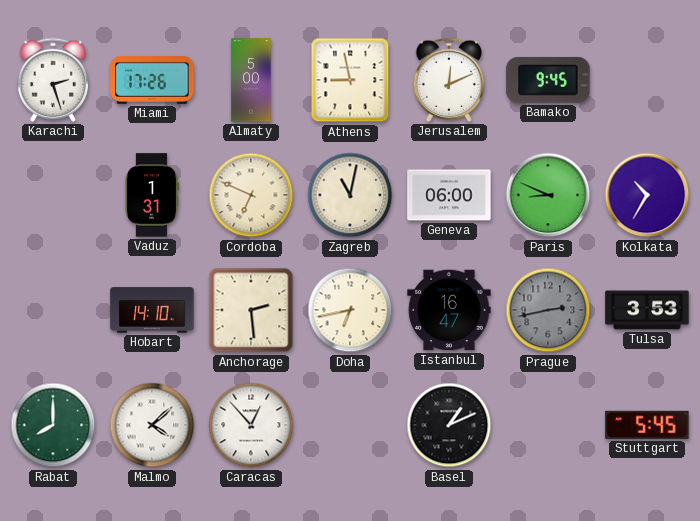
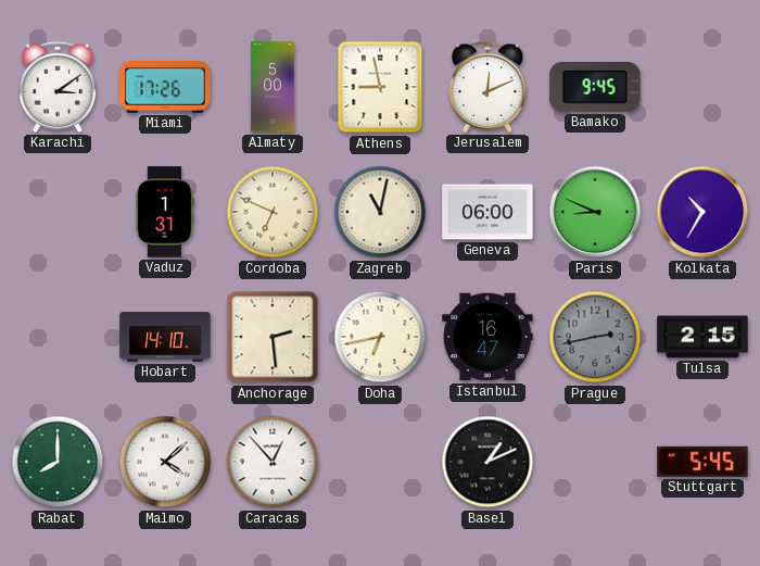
Karachi: 2:27 -> 3:09 (58, 87)
Tulsa: 3:53 -> 2:15 (702, 337)
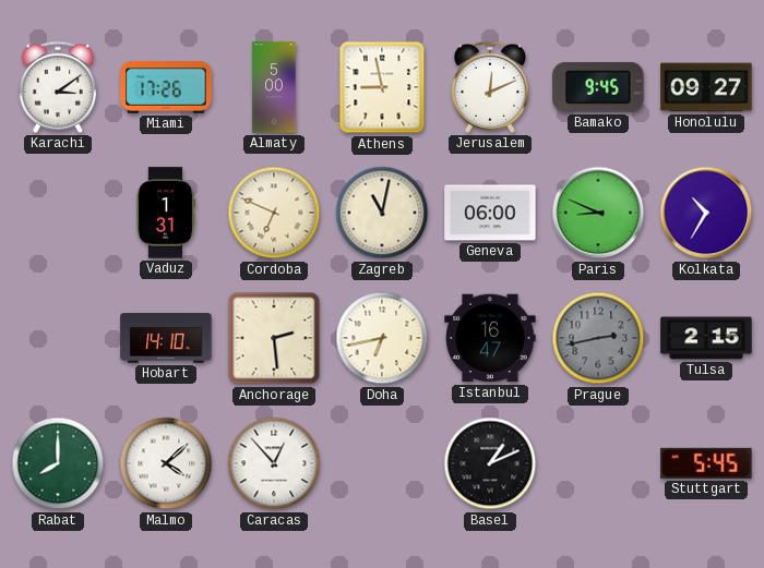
Honolulu: none -> 09:27 (706, 87)
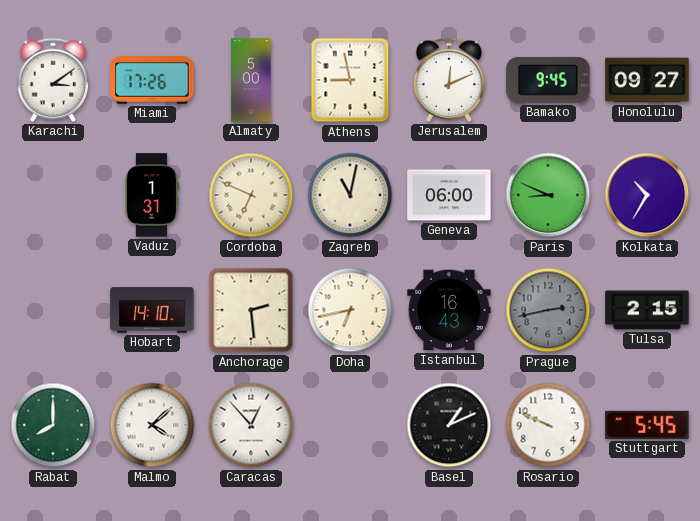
Istanbul: 16:47 -> 16:43 (449, 310)
Rosario: none -> 9:49 (548, 425)
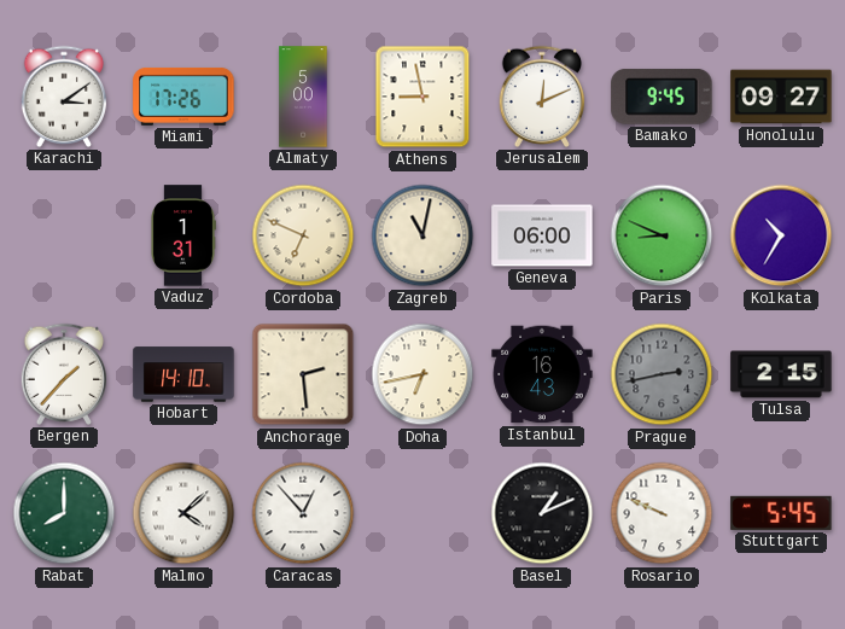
Bergen: none -> 1:37 (64, 374)
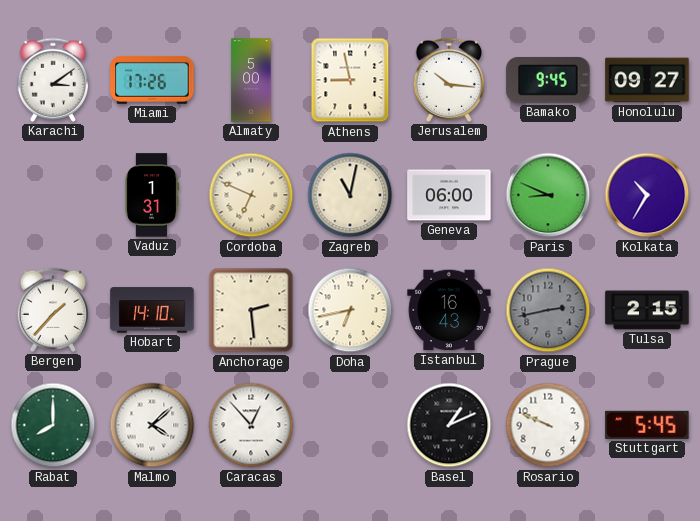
Jerusalem: 12:11 -> 10:16 (449, 80)
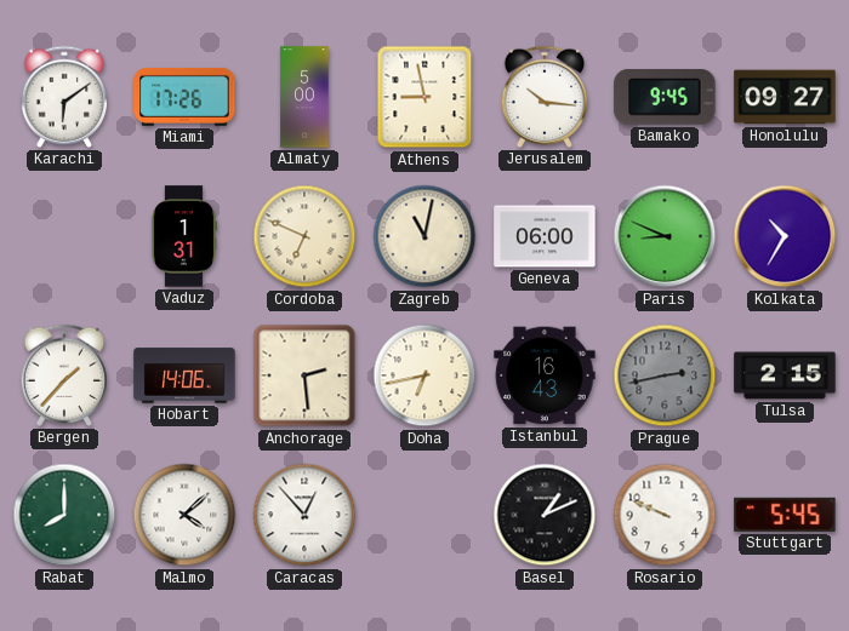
Karachi: 3:09 -> 6:09 (64, 97)
Hobart: 14:10 -> 14:06 (184, 375)
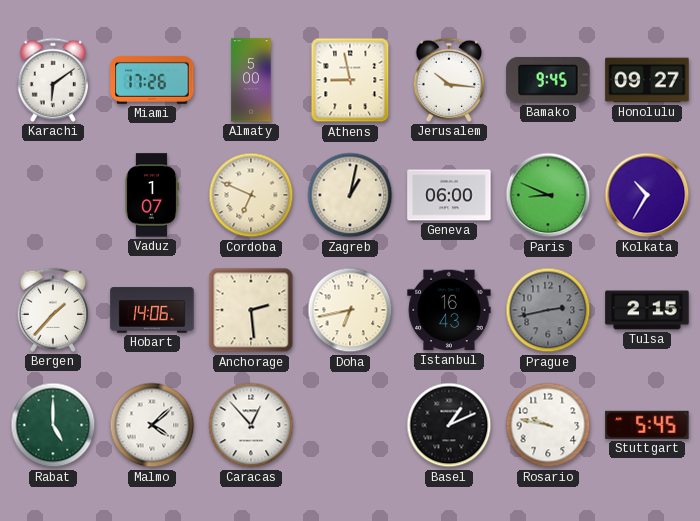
Vaduz: 1:31 -> 1:07 (152, 195)
Zagreb: 11:02 -> 1:02 (350, 195)
Rabat: 8:00 -> 5:00 (53, 425)
Rosario: 9:49 -> 9:47 (548, 425)
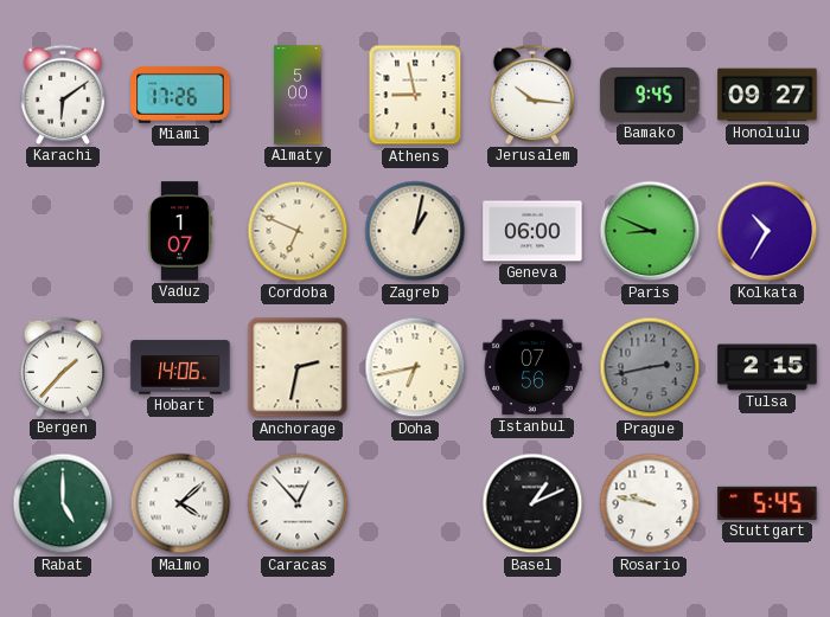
Anchorage: 2:29 -> 2:32 (298, 367)
Istanbul: 16:43 -> 07:56 (532, 367)
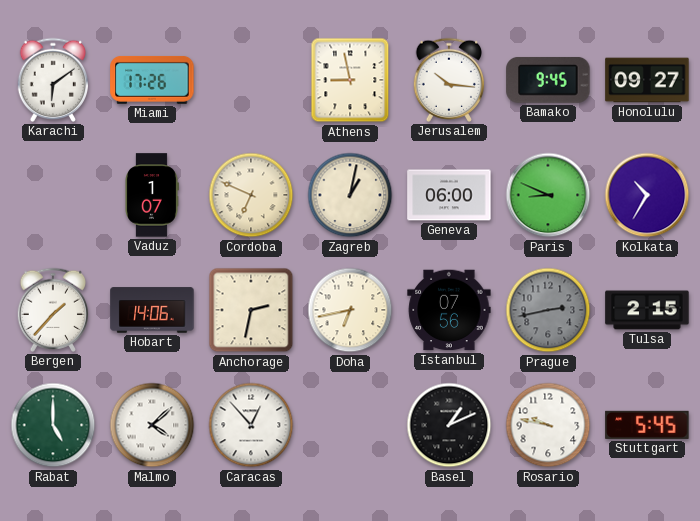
Almaty: 5:00 -> none (298, 95)
